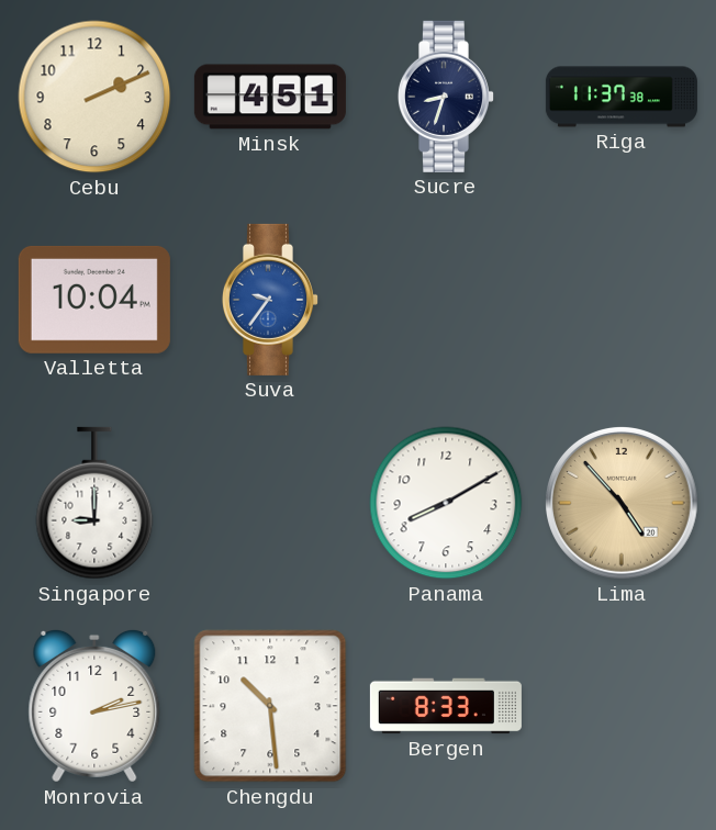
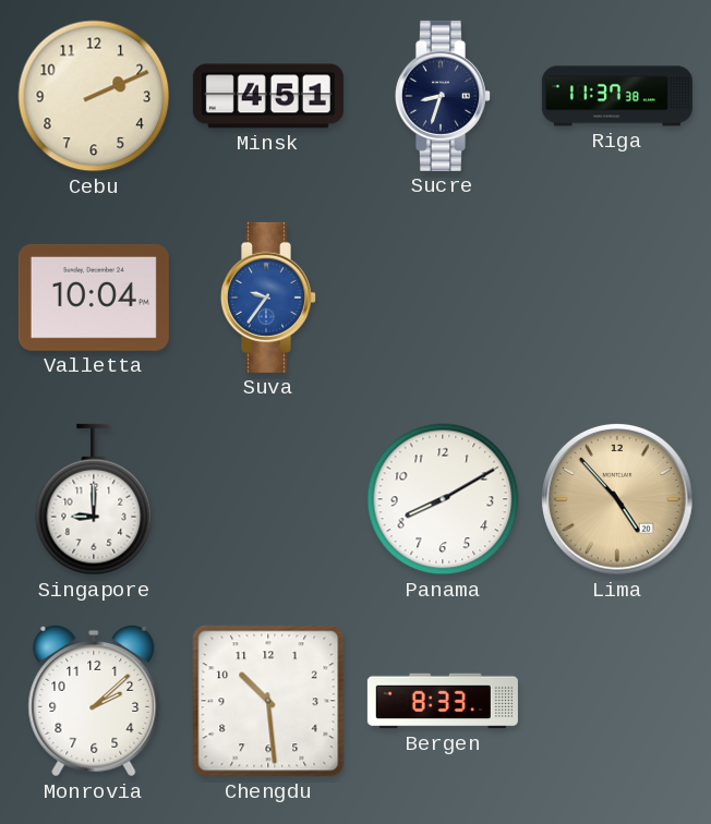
Monrovia: 2:13 -> 2:08 (94, 701)
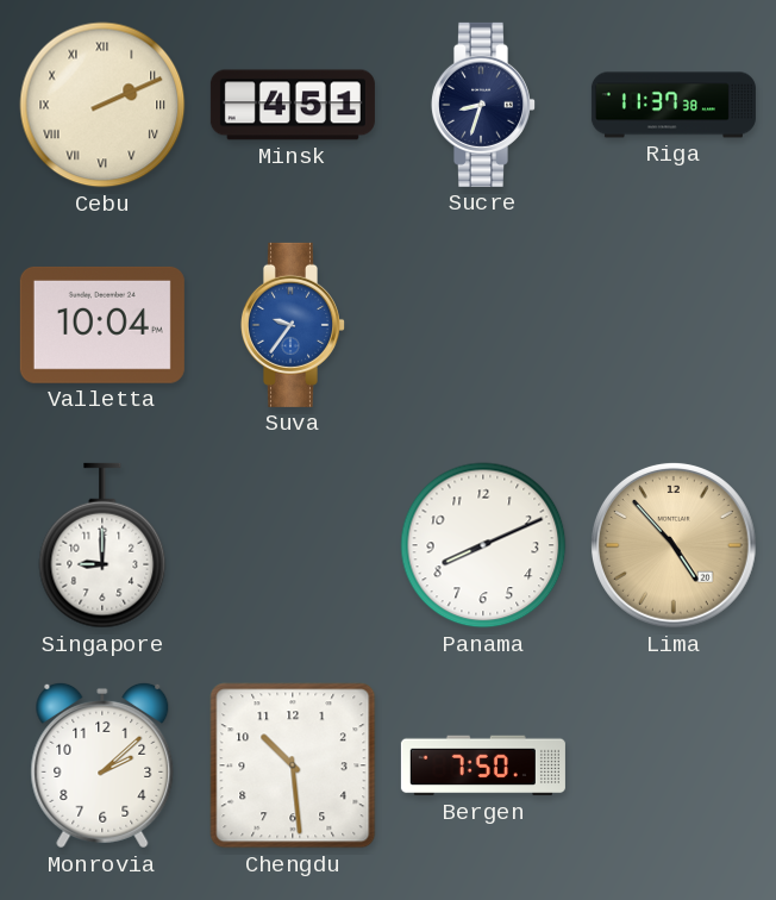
Cebu numerals: Arabic -> Roman (102, 105)
Panama: 8:10 -> 8:11 (483, 545)
Bergen: 8:33 -> 7:50 (483, 765)
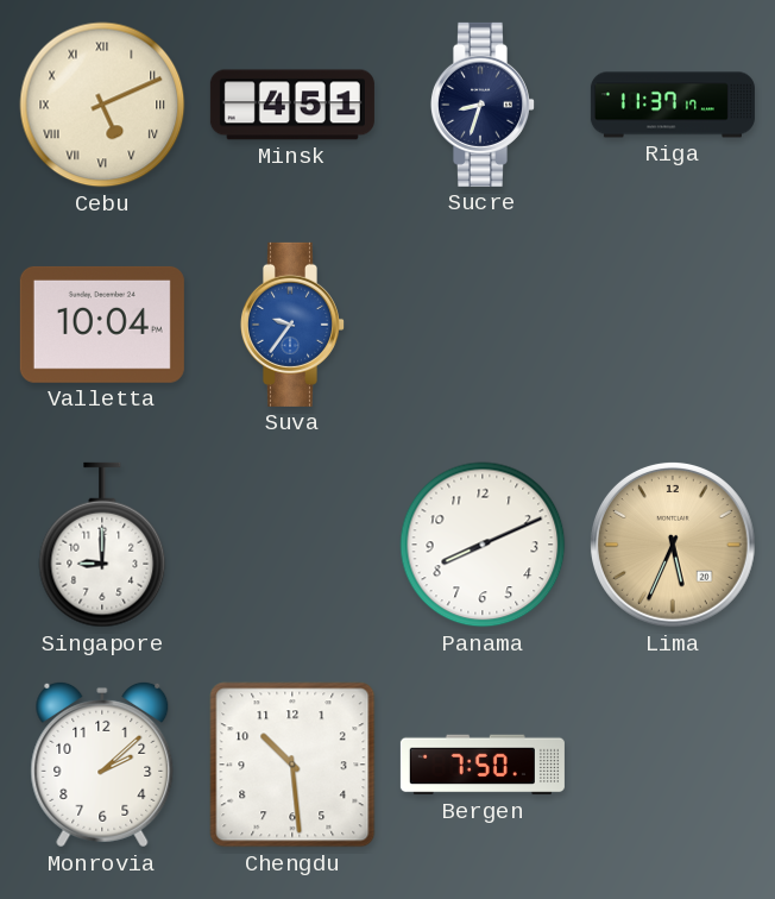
Cebu: 2:11 -> 5:11 (102, 105)
Riga: 11:37:38 -> 11:37:17 (673, 105)
Lima: 4:53 -> 5:34 (673, 545)
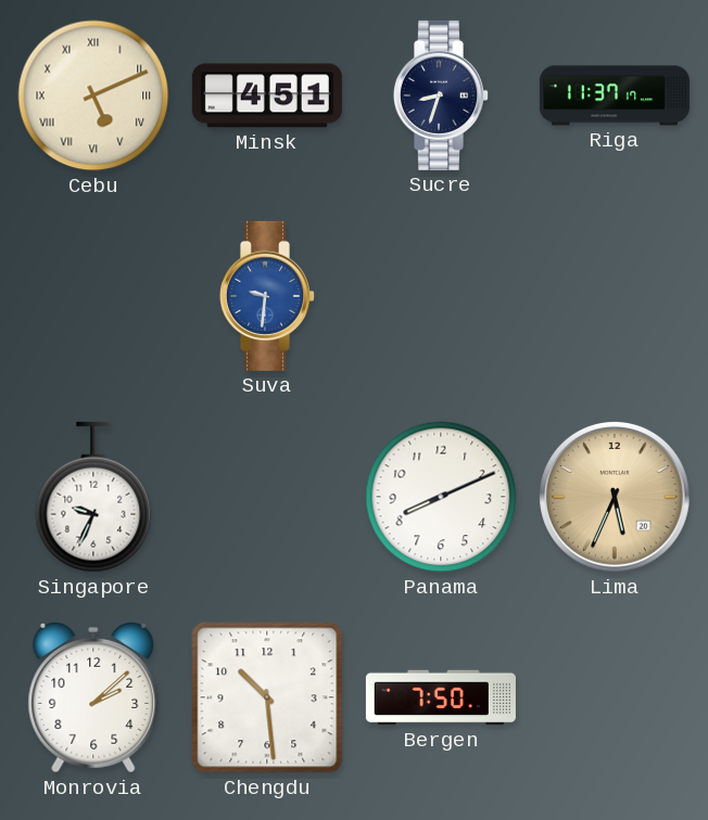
Valletta: 10:04 -> none (102, 325)
Suva: 9:36 -> 9:31 (266, 296)
Singapore: 9:00 -> 9:34 (93, 497)
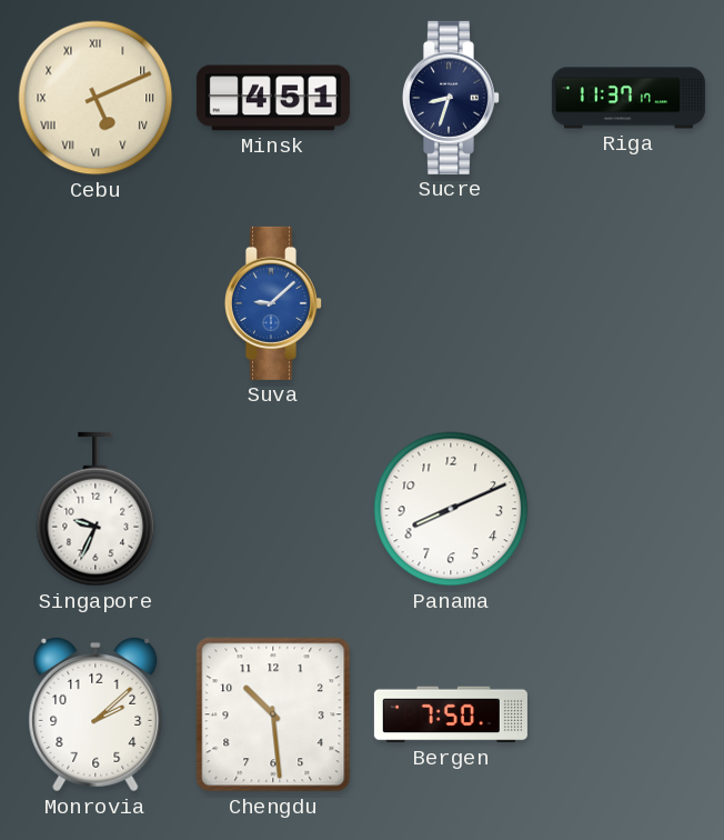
Suva: 9:31 -> 9:08 (272, 303)
Lima: 5:34 -> none (615, 497)
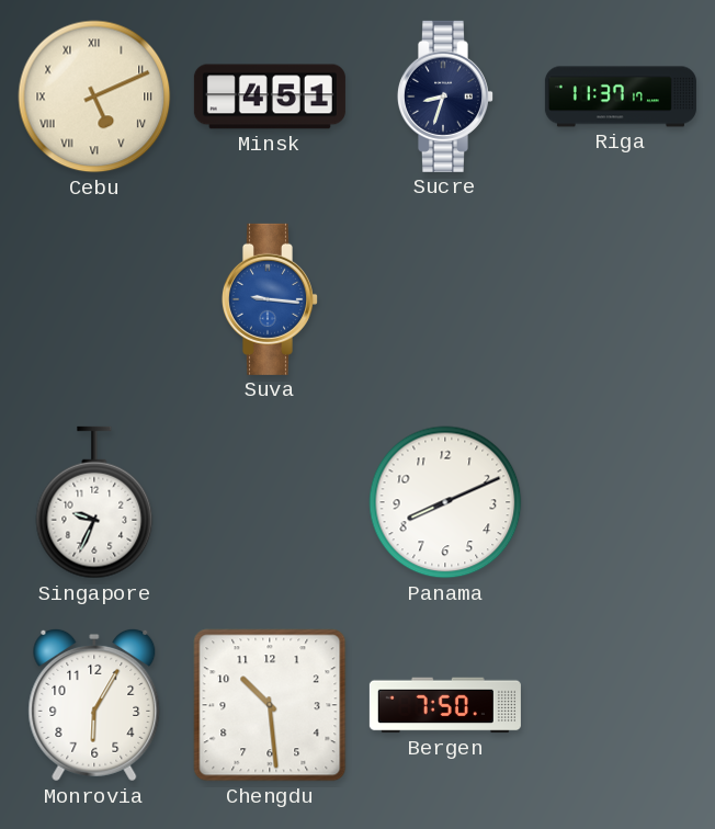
Suva: 9:08 -> 9:16 (269, 299)
Monrovia: 2:08 -> 6:05 (94, 705)
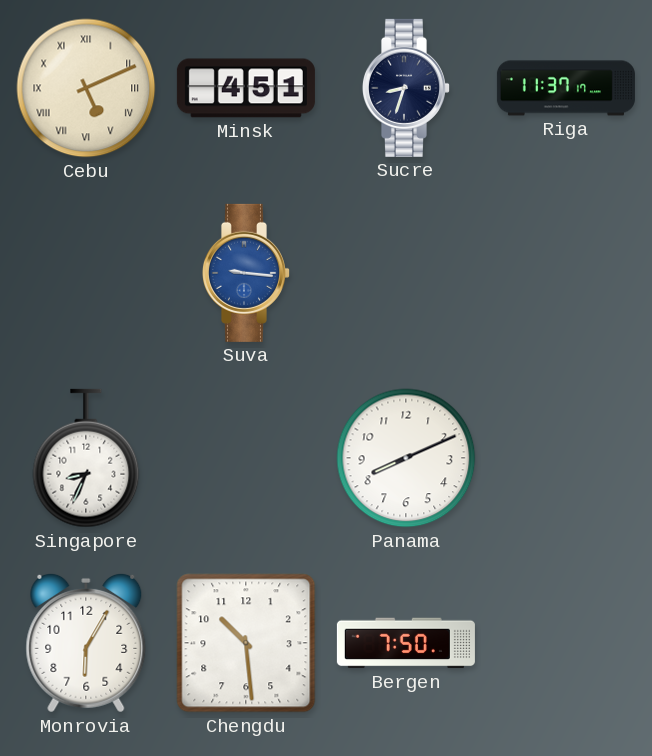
Singapore: 9:34 -> 8:34 (86, 458)
